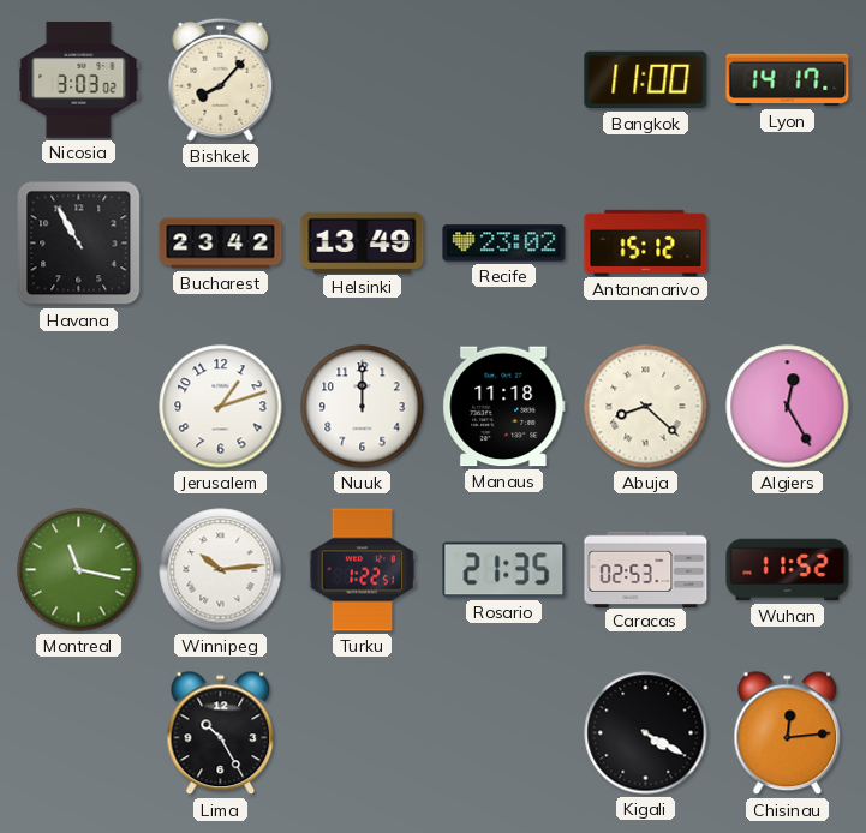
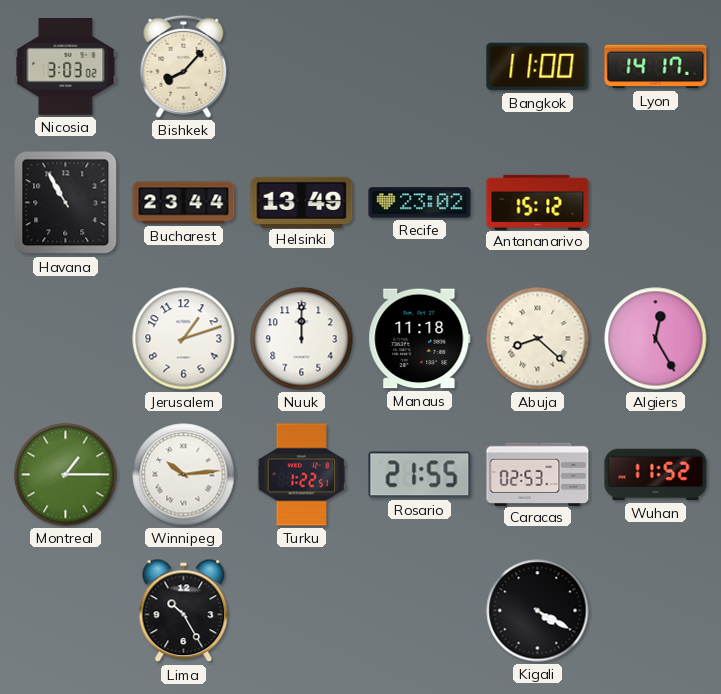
Bucharest: 23:42 -> 23:44 (184, 203)
Montreal: 11:17 -> 1:15 (66, 475)
Rosario: 21:35 -> 21:55 (420, 475)
Chisinau: 12:14 -> none (788, 733)
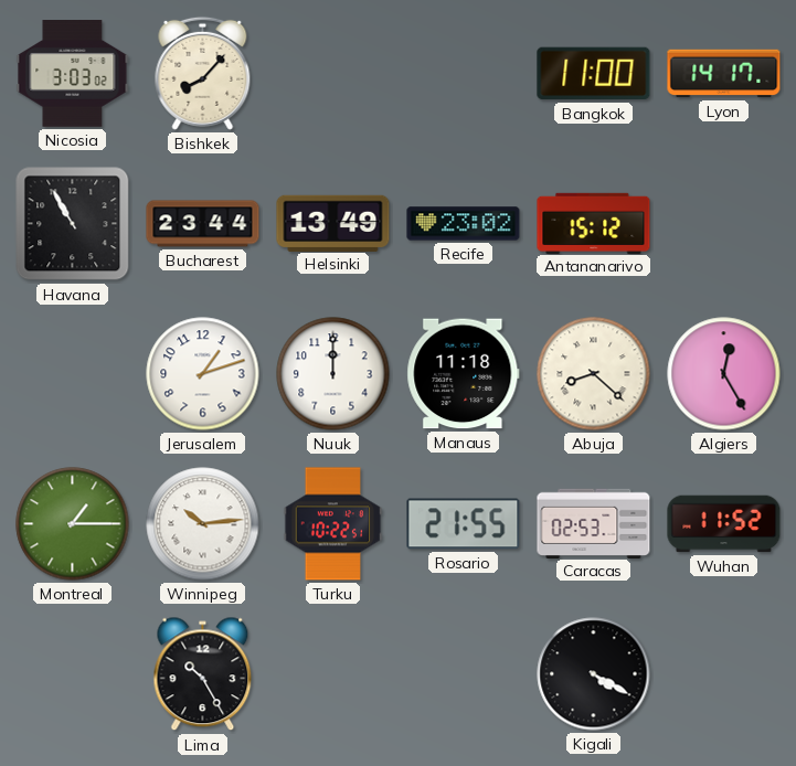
Turku: 1:22 -> 10:22 (333, 524)
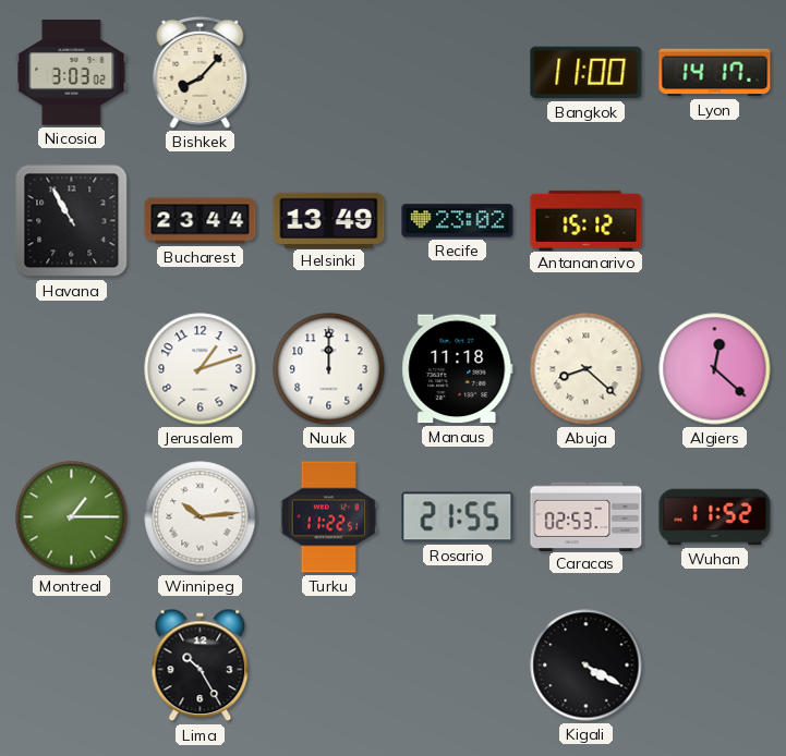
Algiers: 12:25 -> 12:22 (715, 369)
Turku: 10:22 -> 11:22 (329, 517)
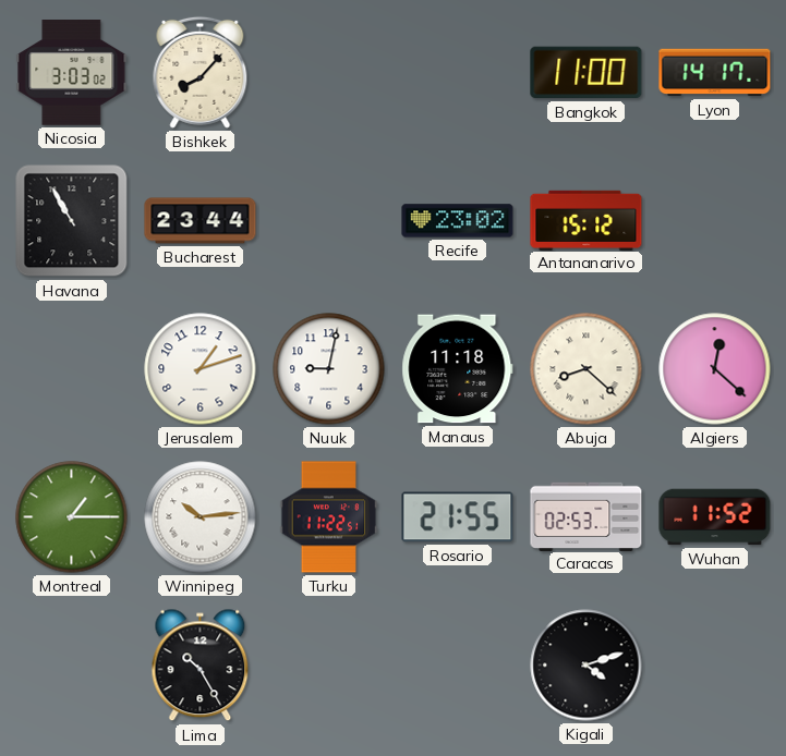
Helsinki: 13:49 -> none (329, 220)
Nuuk: 12:00 -> 9:02 (329, 369)
Kigali: 4:20 -> 4:12 (587, 666)
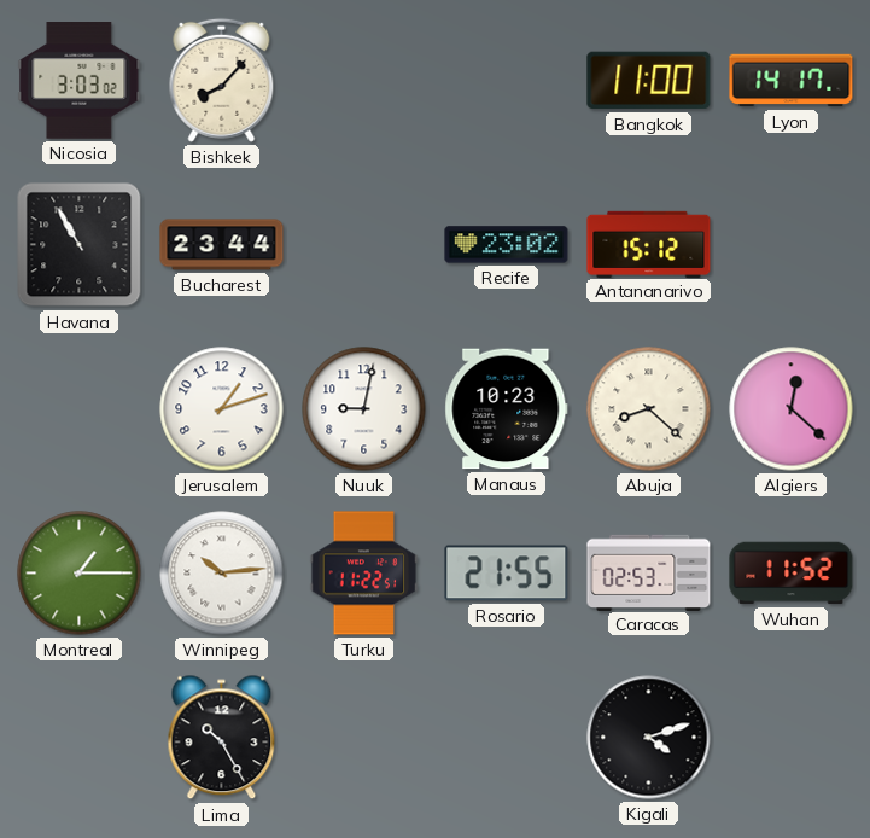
Manaus: 11:18 -> 10:23 (507, 409)
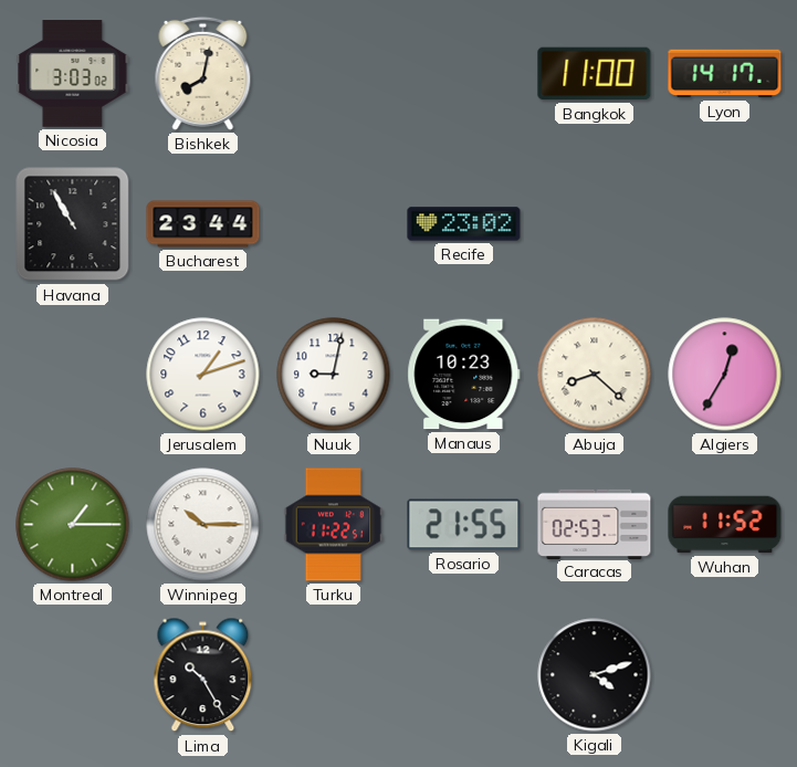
Bishkek: 8:07 -> 8:02 (203, 73)
Antananarivo: 15:12 -> none (649, 244)
Algiers: 12:22 -> 12:35 (725, 375)
Winnipeg: 10:14 -> 10:15 (203, 525)
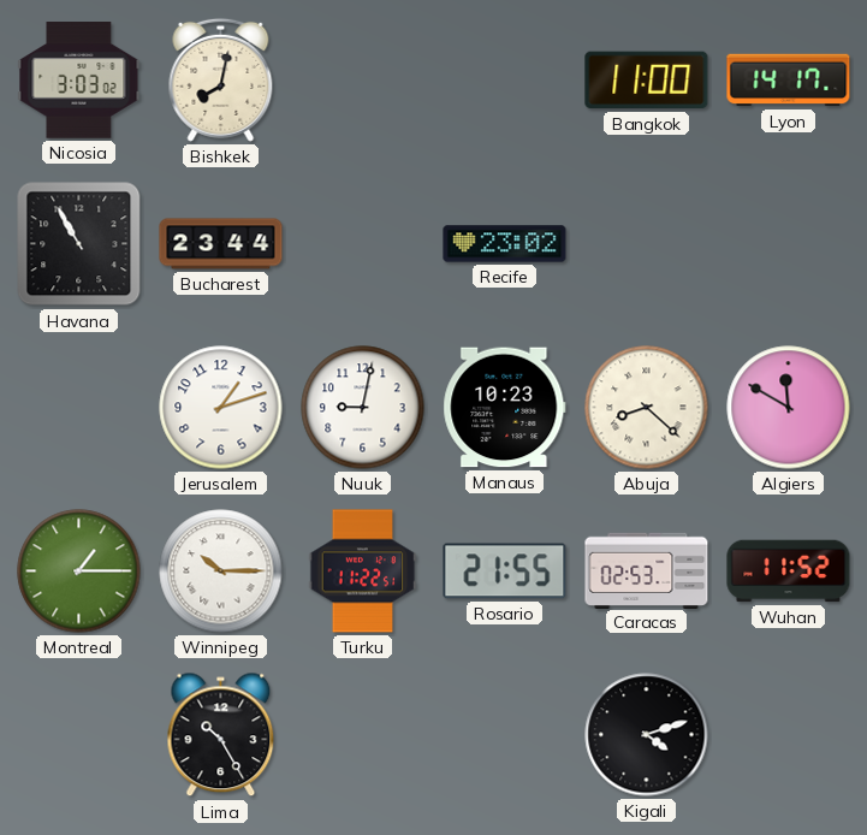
Algiers: 12:35 -> 11:50 (789, 408)
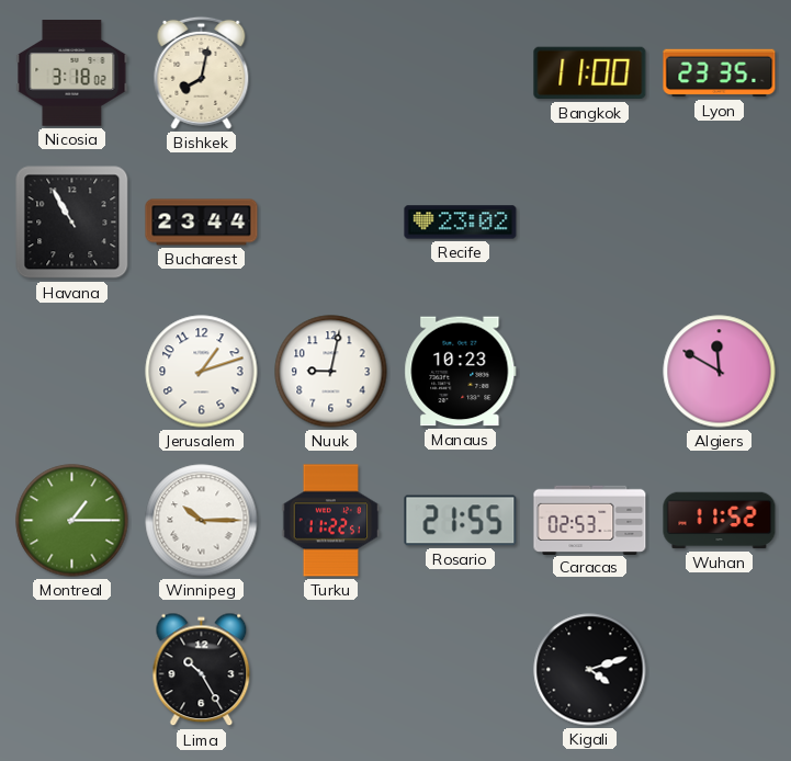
Nicosia: 3:03 -> 3:18 (72, 73)
Lyon: 14:17 -> 23:35 (720, 73)
Abuja: 8:22 -> none (647, 408)
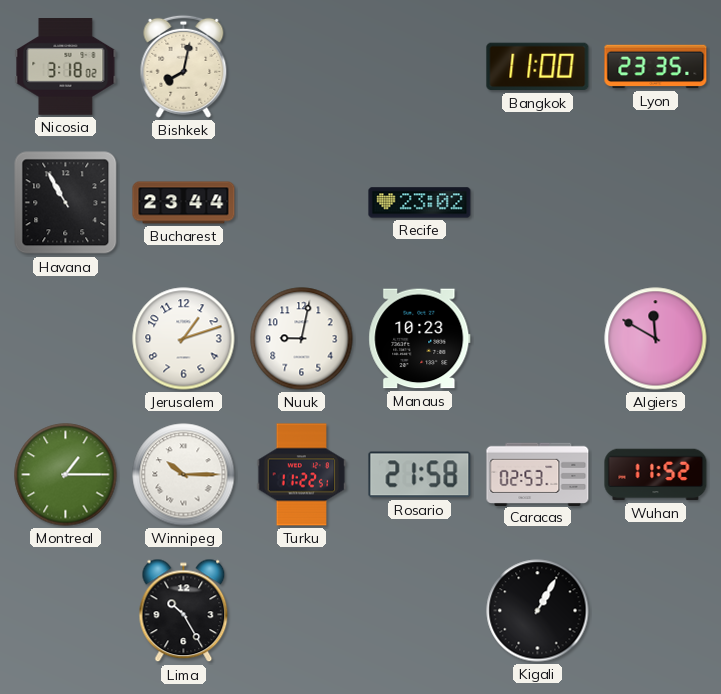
Rosario: 21:55 -> 21:58 (420, 475)
Kigali: 4:12 -> 1:05 (538, 611)
